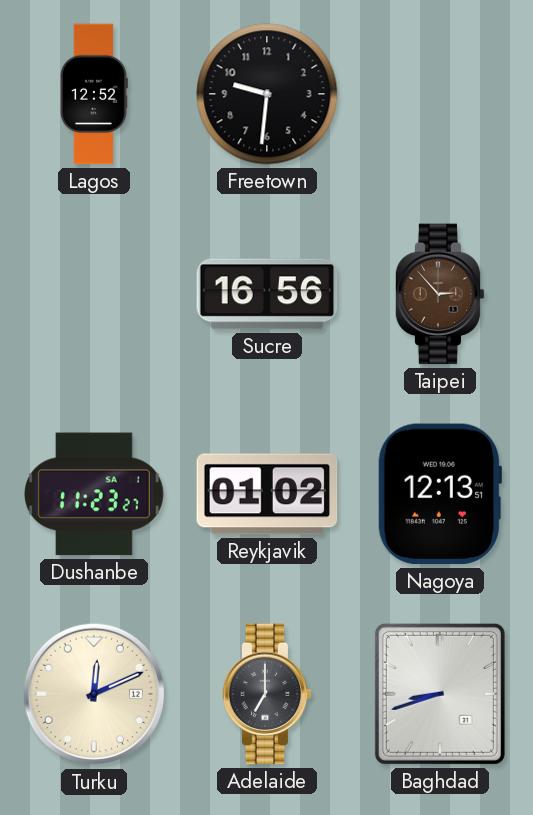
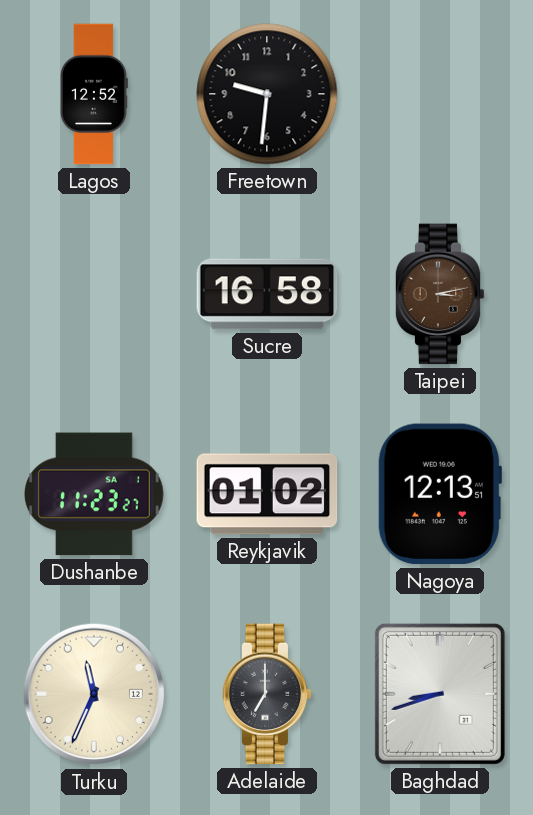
Sucre: 16:56 -> 16:58 (267, 294)
Taipei: 2:53 -> 3:13 (440, 294)
Turku: 12:11 -> 11:34 (94, 694)
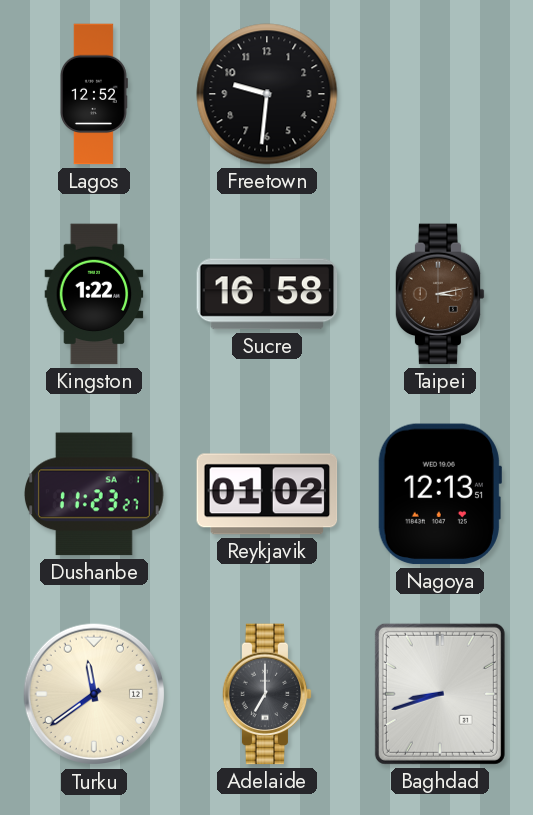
Kingston: none -> 1:22 (94, 294)
Turku: 11:34 -> 11:39 (94, 694)
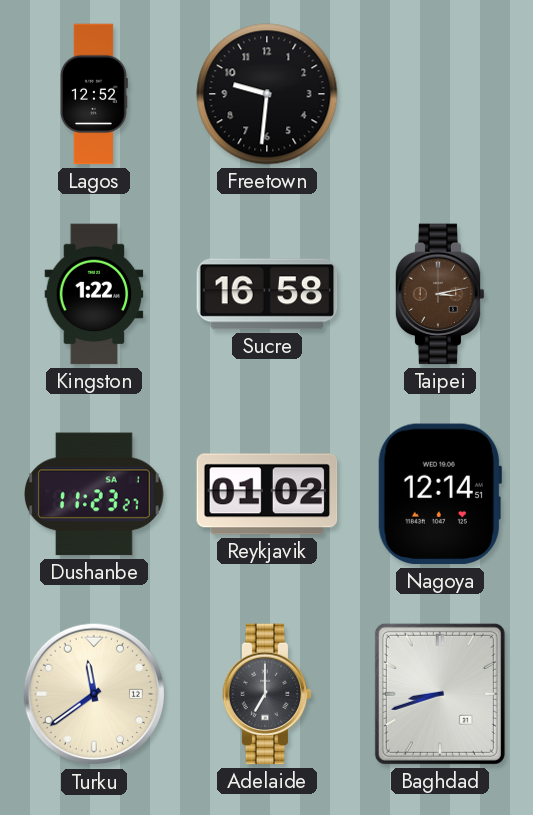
Nagoya: 12:13 -> 12:14 (440, 494)
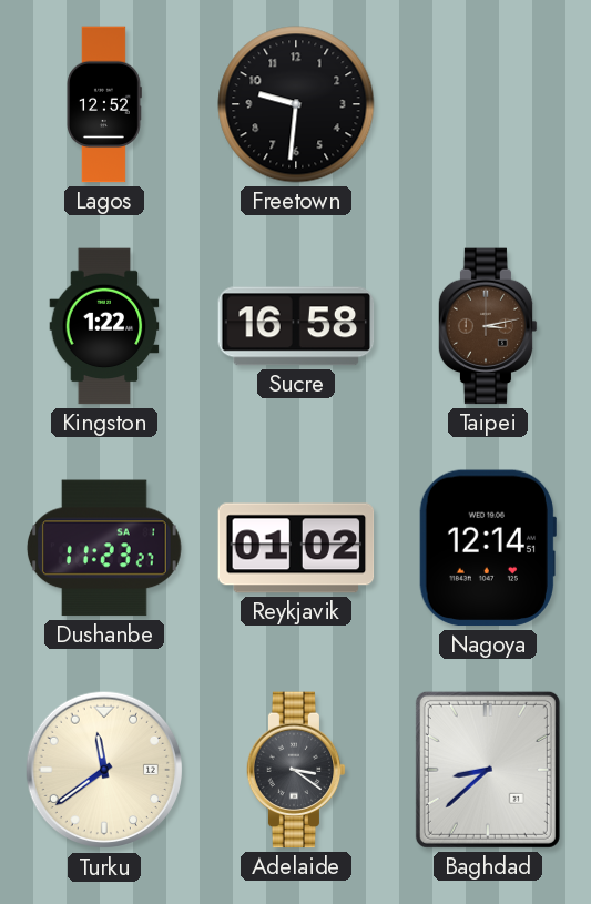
Adelaide: 7:00 -> 3:21 (296, 770)
Baghdad: 8:42 -> 8:38 (488, 770)
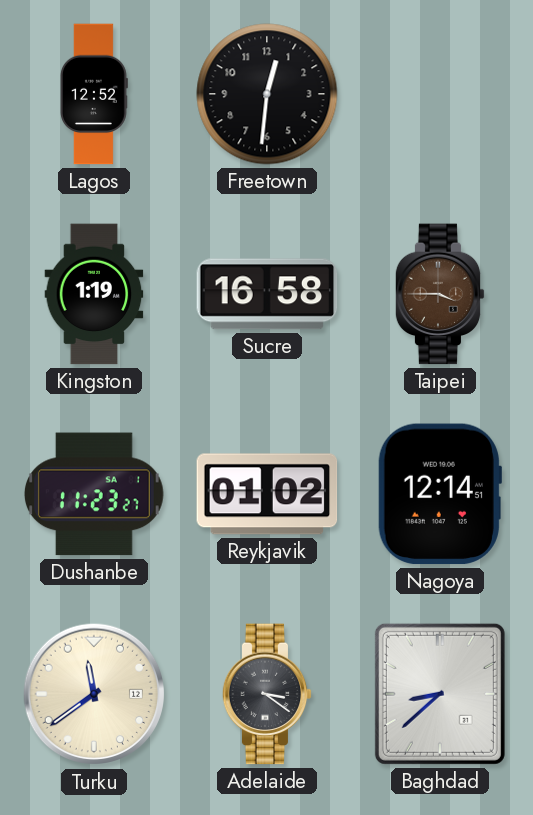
Freetown: 9:31 -> 12:31 (267, 94)
Kingston: 1:22 -> 1:19 (94, 294)
Taipei: 3:13 -> 3:45 (440, 294)
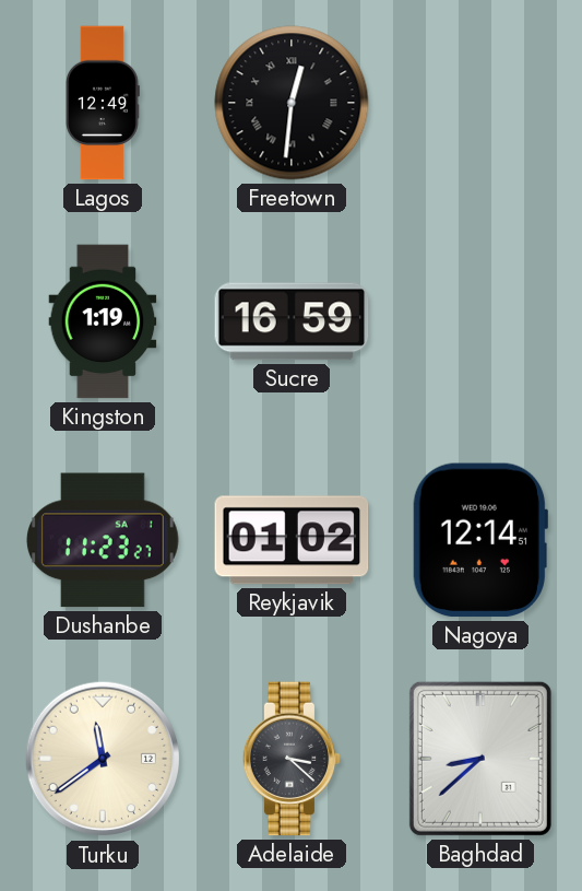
Lagos: 12:52 -> 12:49 (103, 103)
Freetown numerals: Arabic -> Roman (292, 103)
Sucre: 16:58 -> 16:59 (292, 321)
Taipei: 3:45 -> none (440, 294)
Adelaide: 3:21 -> 3:22 (292, 759)
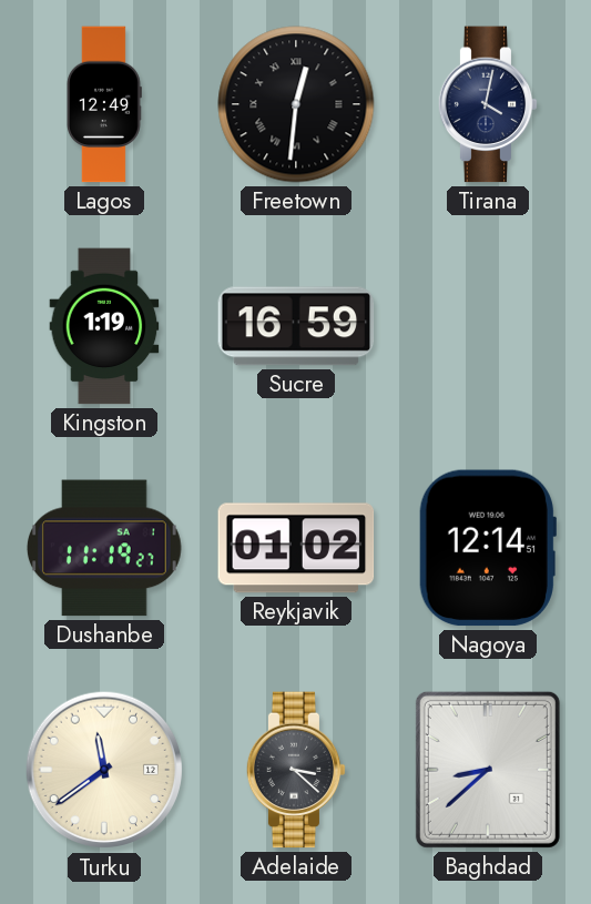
Tirana: none -> 4:02 (488, 104)
Dushanbe: 11:23 -> 11:19 (104, 548)
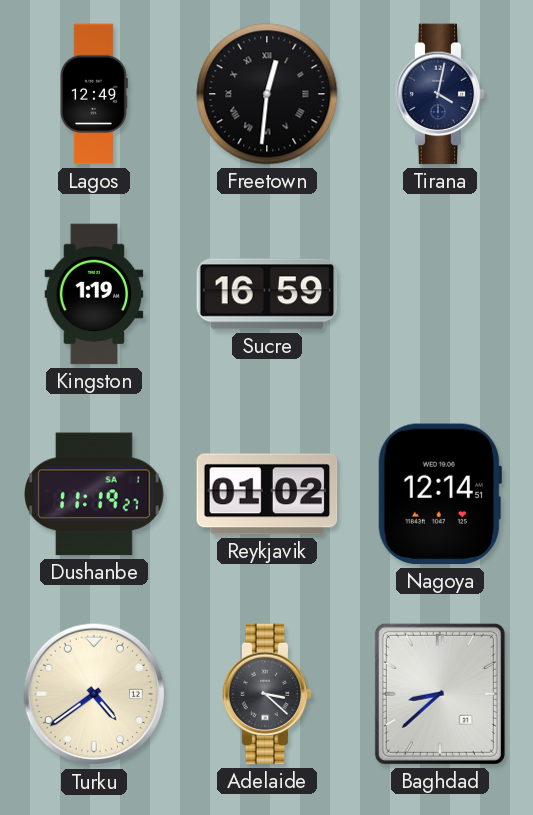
Turku: 11:39 -> 4:39 (94, 694)
